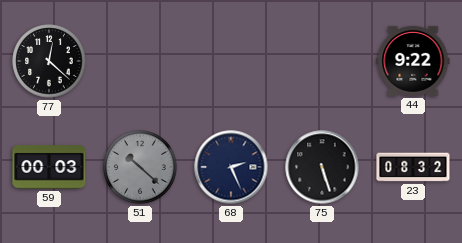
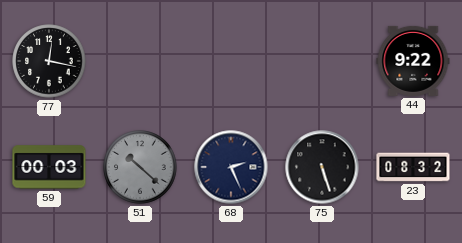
77: 12:22 -> 12:17 (49, 61)
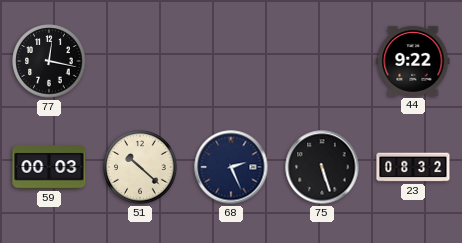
51 dial: grey -> cream (140, 167)
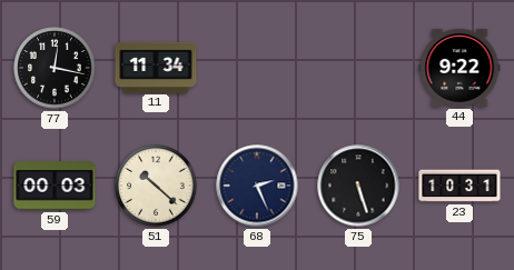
11: none -> 11:34 (156, 67)
23: 08:32 -> 10:31 (459, 186)
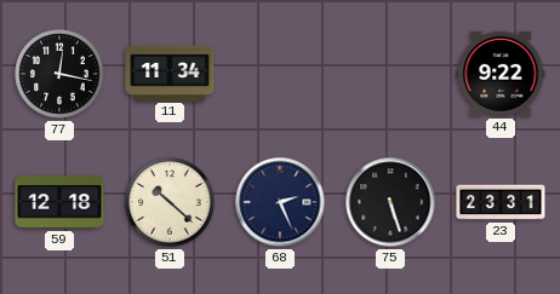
59: 00:03 -> 12:18 (59, 202)
23: 10:31 -> 23:31 (501, 202)
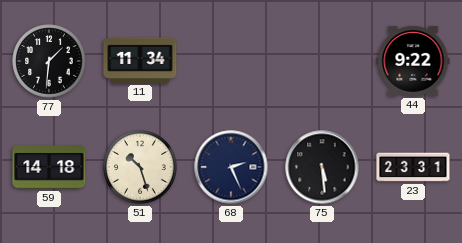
77: 12:17 -> 1:31 (49, 61)
59: 12:18 -> 14:18 (49, 167)
51: 10:22 -> 10:27 (140, 167)
75: 5:27 -> 5:29 (322, 167)
